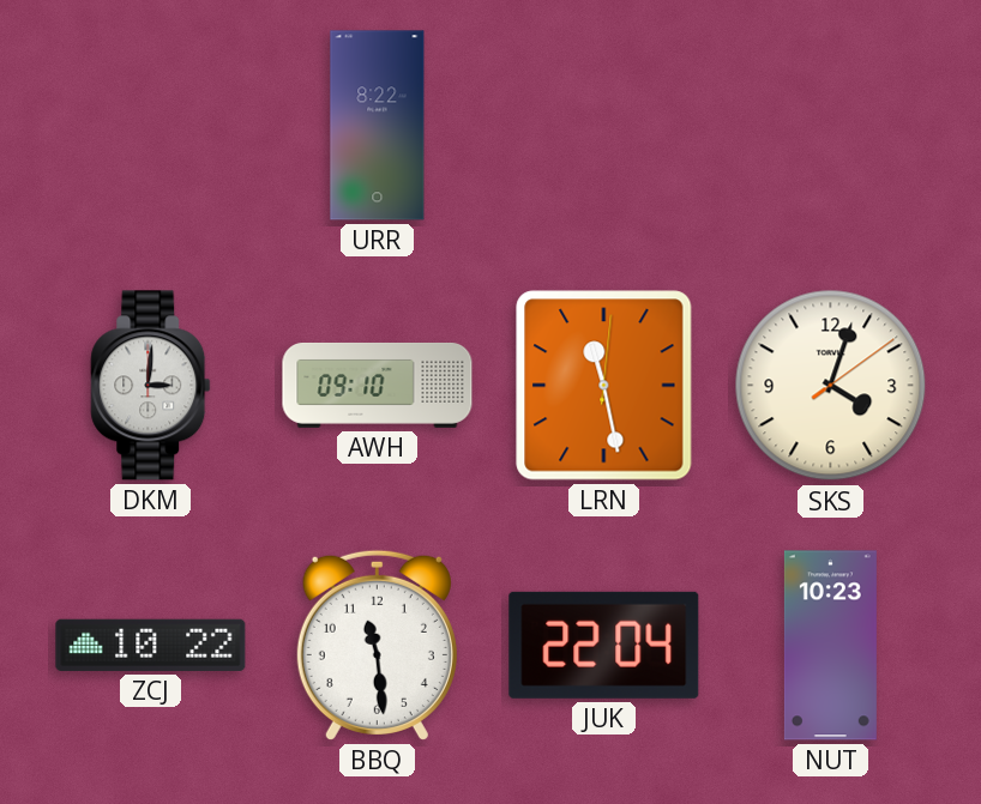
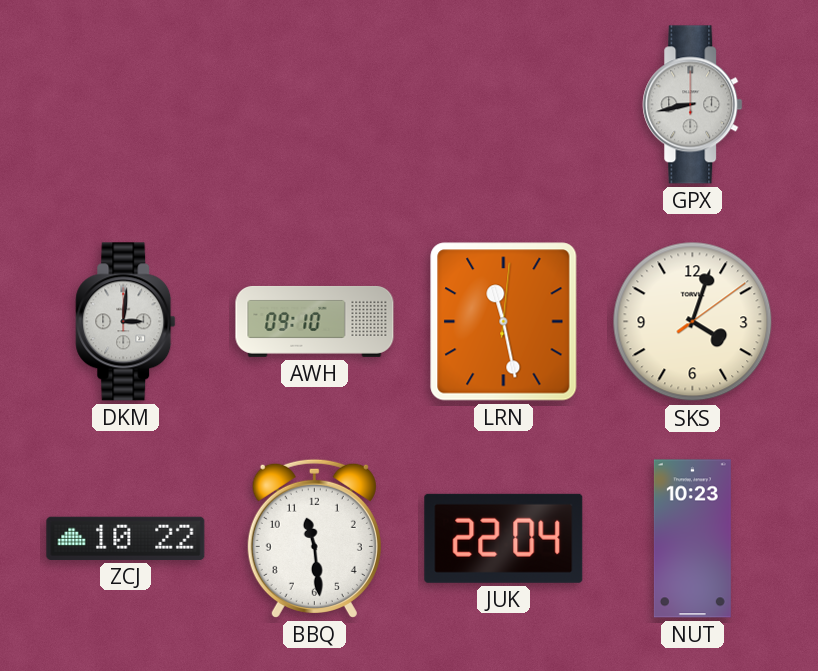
URR: 8:22 -> none (378, 126)
GPX: none -> 8:43 (693, 105)
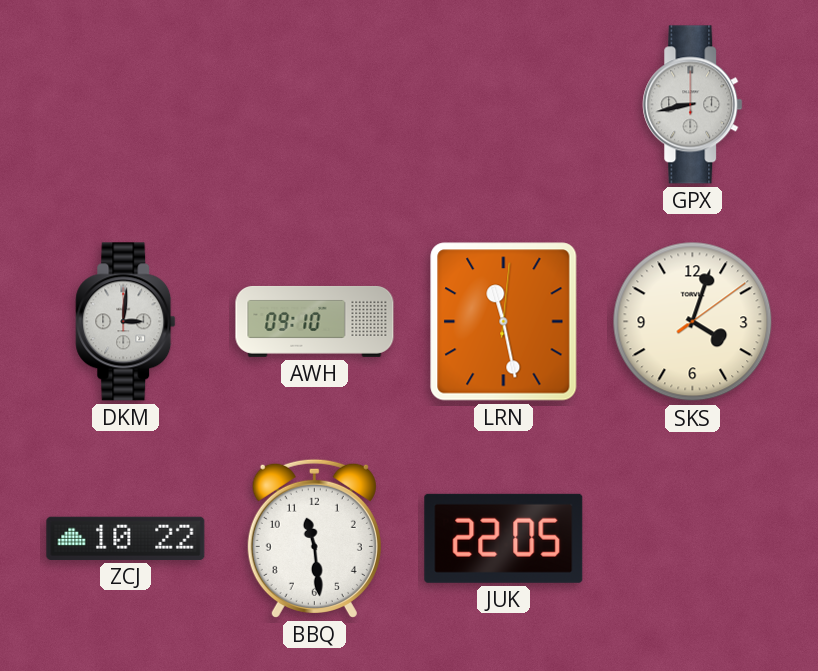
JUK: 22:04 -> 22:05 (504, 538)
NUT: 10:23 -> none (692, 539)
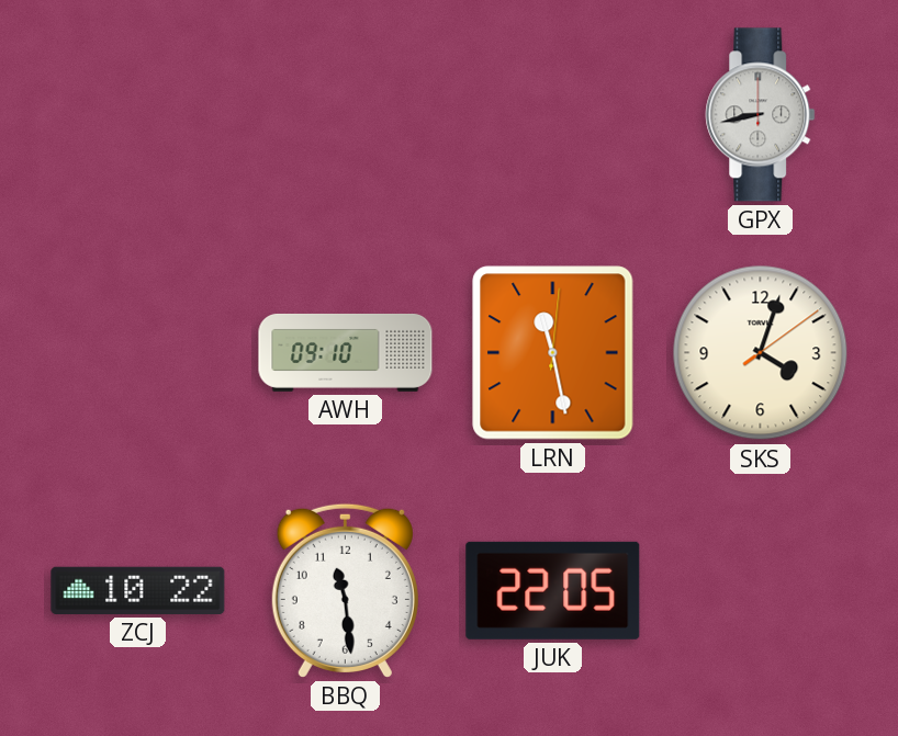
DKM: 3:01 -> none (126, 322)
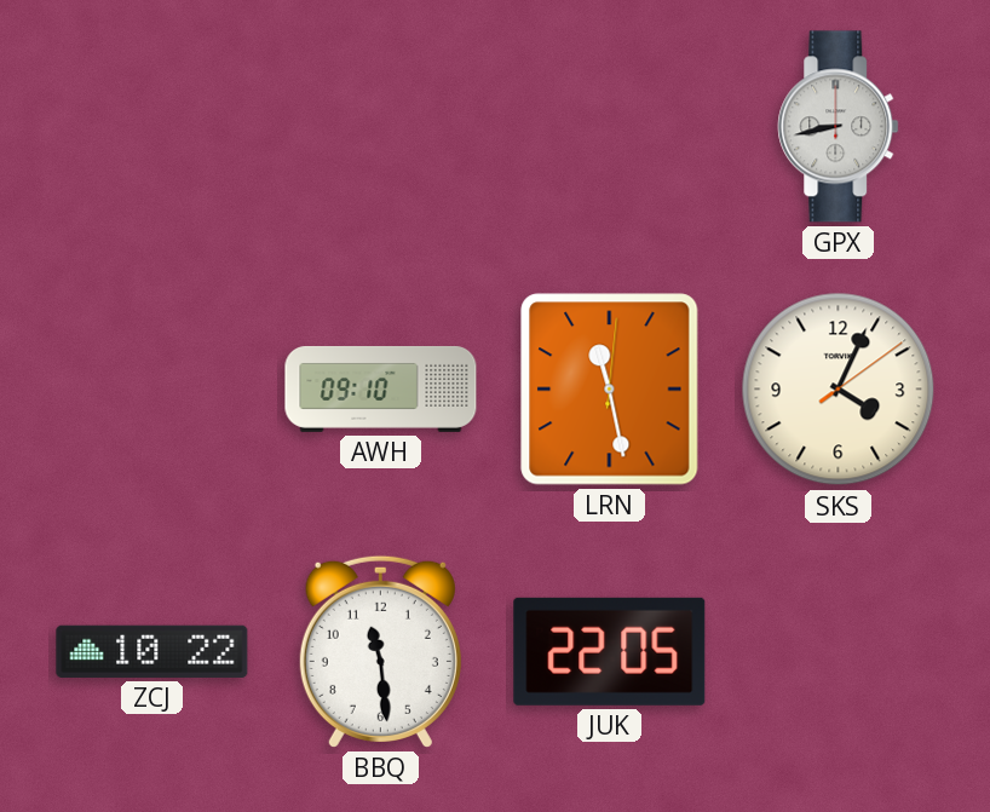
SKS: 4:03 -> 4:04 (839, 390)
